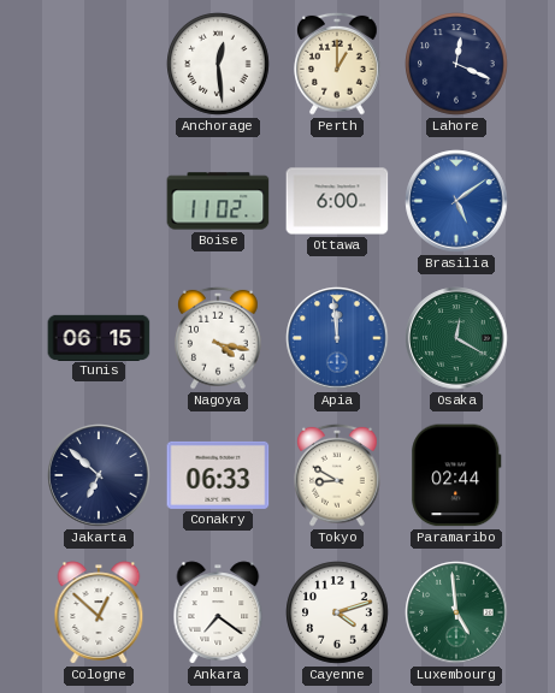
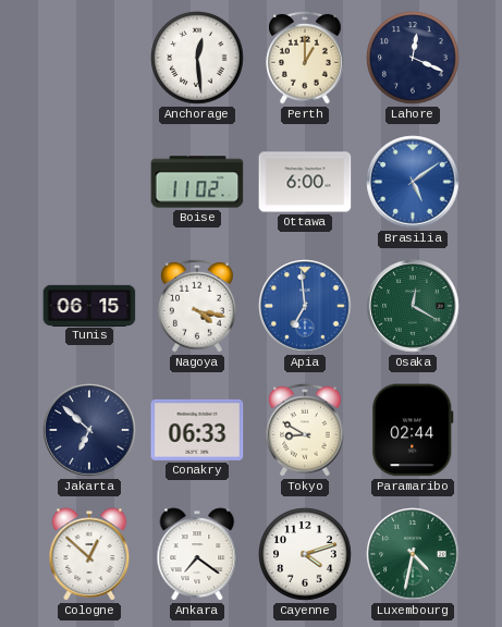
Apia: 11:59 -> 6:59 (305, 306)
Luxembourg: 4:59 -> 4:32 (413, 554)
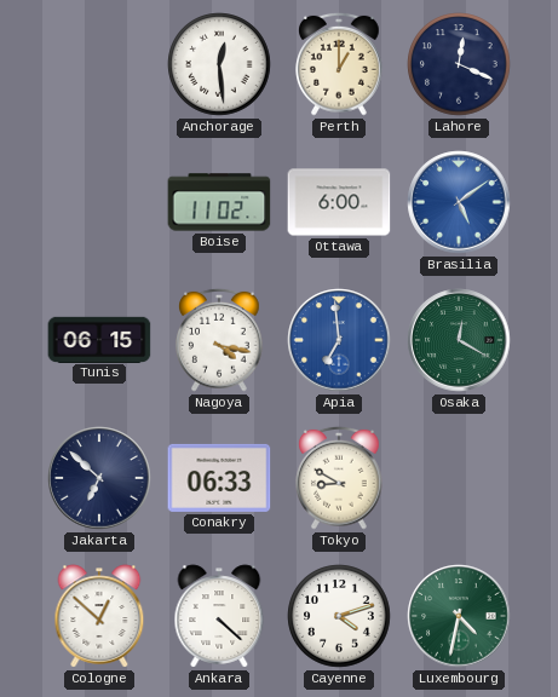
Paramaribo: 02:44 -> none (413, 430)
Ankara: 7:21 -> 4:22 (219, 616)
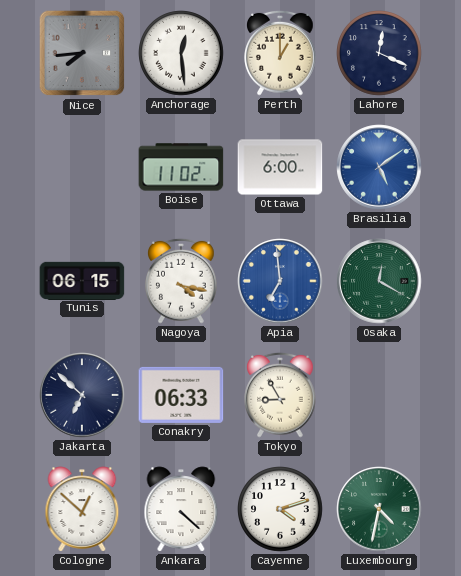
Nice: none -> 7:44 (82, 53)
Tokyo: 8:50 -> 8:55 (280, 395)
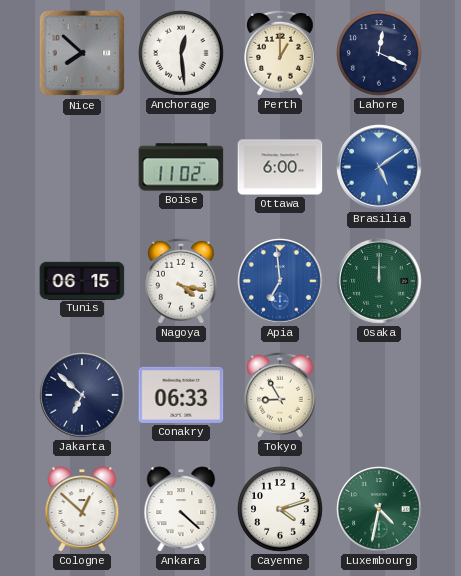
Nice: 7:44 -> 7:52 (82, 53)
Osaka: 12:20 -> 12:00 (379, 281)
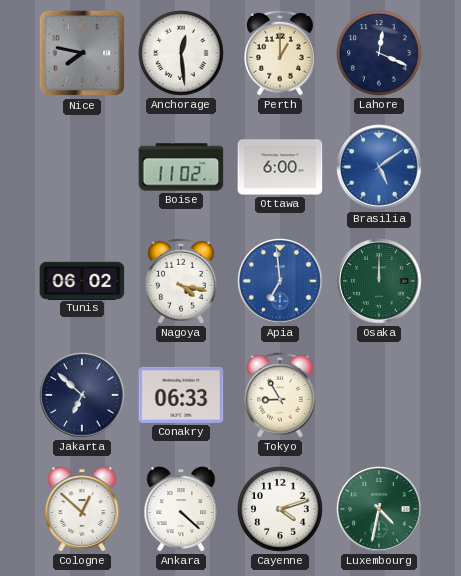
Nice: 7:52 -> 7:47 (82, 53)
Tunis: 06:15 -> 06:02 (82, 280)
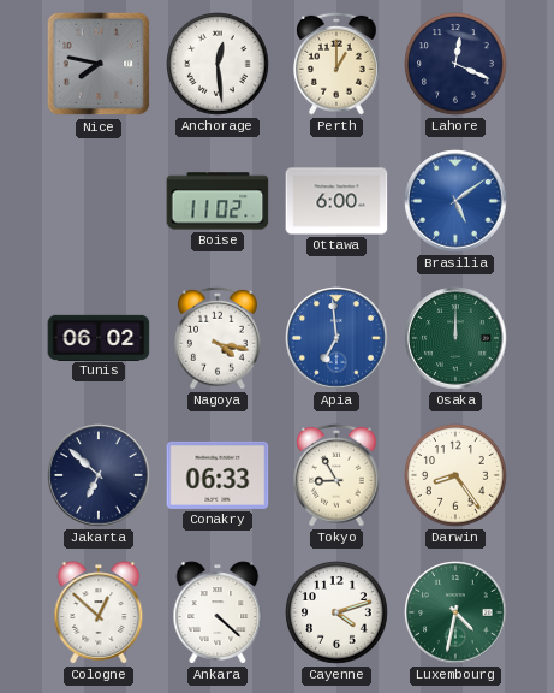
Darwin: none -> 8:24 (455, 475)
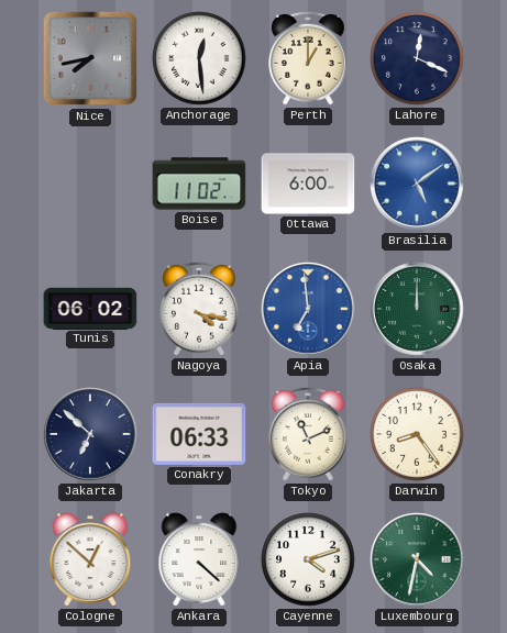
Nice: 7:47 -> 7:43 (90, 58)
Tokyo: 8:55 -> 11:11 (308, 434)
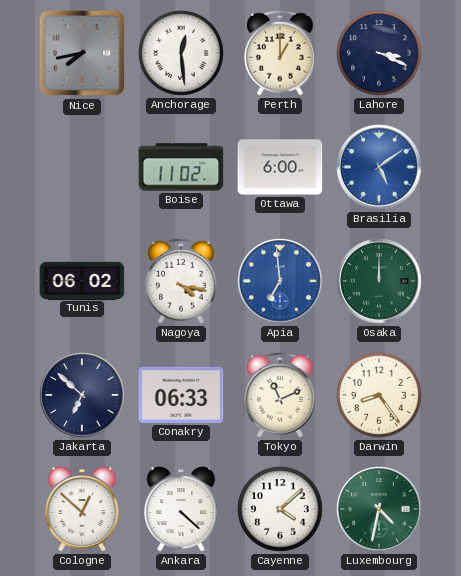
Lahore: 12:19 -> 3:19 (379, 53)
Cayenne: 4:12 -> 4:08 (280, 509)
